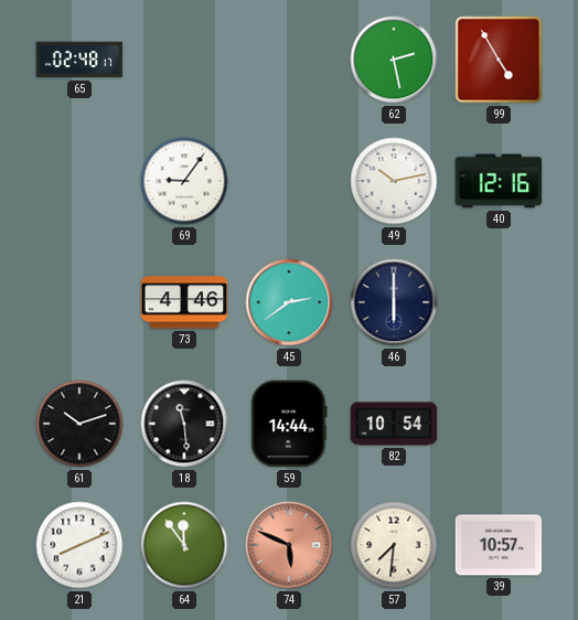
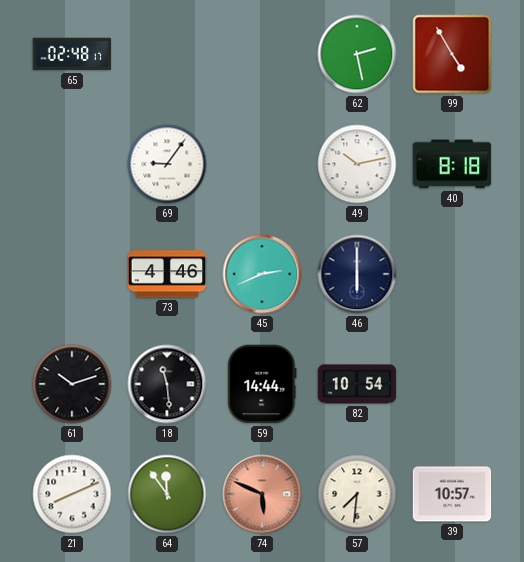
40: 12:16 -> 8:18 (452, 164)
45: 2:39 -> 2:41 (262, 274)
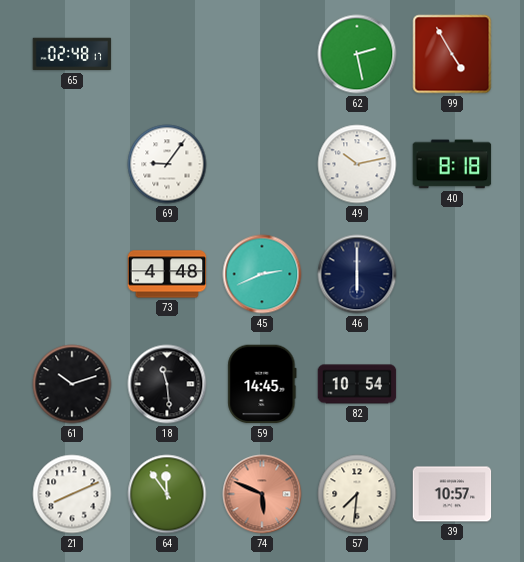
73: 4:46 -> 4:48 (167, 274)
59: 14:44 -> 14:45 (262, 384)
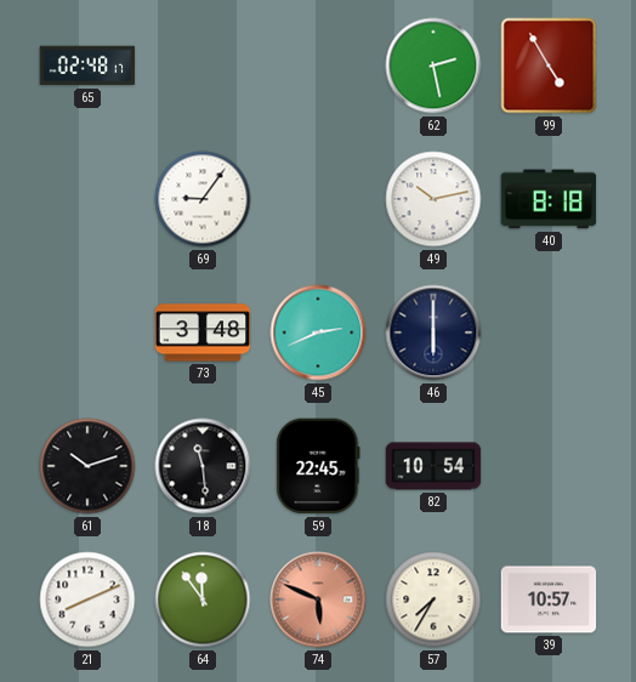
73: 4:48 -> 3:48 (203, 333)
59: 14:45 -> 22:45 (318, 466)
57: 7:31 -> 7:35 (433, 599)
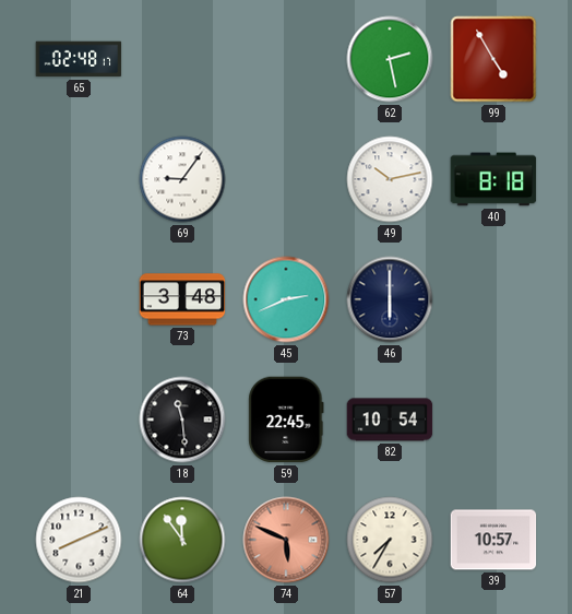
61: 10:12 -> none (87, 466)
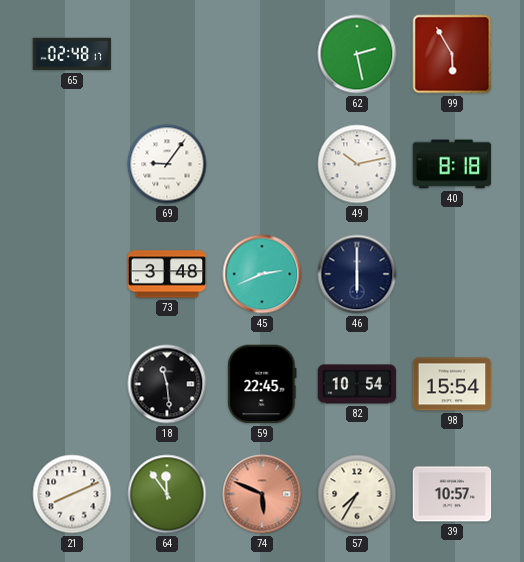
99: 4:55 -> 5:55 (452, 54)
98: none -> 15:54 (452, 384)
